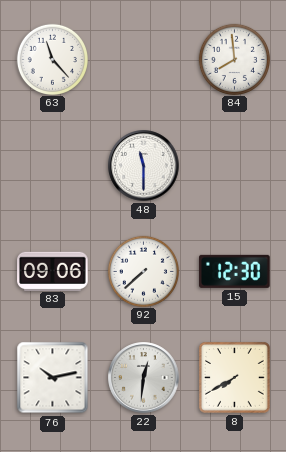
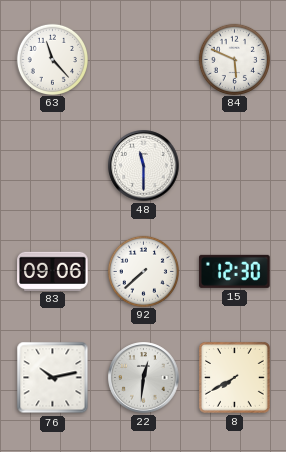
84: 7:59 -> 5:49 (234, 59)
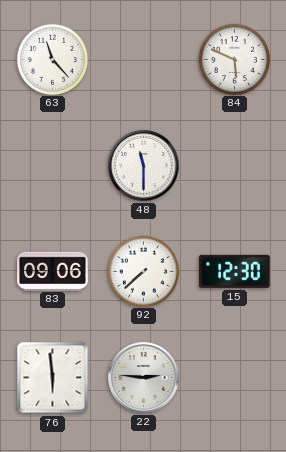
76: 10:13 -> 5:59 (53, 378)
22: 12:31 -> 2:46 (144, 378)
8: 7:40 -> none (234, 377)
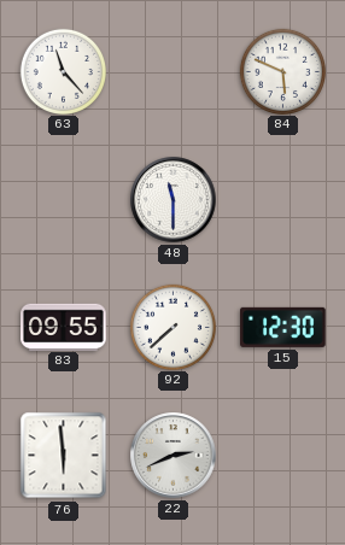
83: 09:06 -> 09:55 (64, 327)
22: 2:46 -> 2:41 (174, 456)
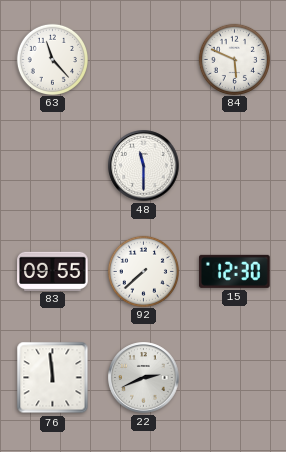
76: 5:59 -> 11:59 (53, 378)
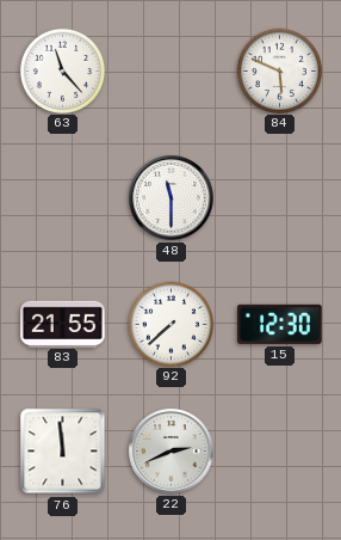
83: 09:55 -> 21:55 (63, 324)
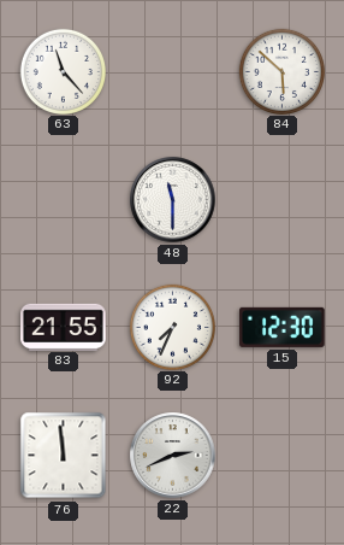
84: 5:49 -> 5:52 (281, 71)
92: 7:38 -> 7:34 (172, 327)
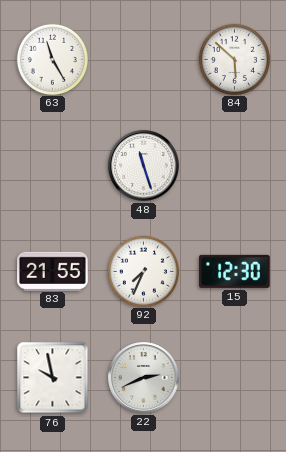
63: 11:23 -> 11:25 (52, 59)
48: 11:30 -> 11:27 (144, 166)
76: 11:59 -> 9:58 (53, 378)
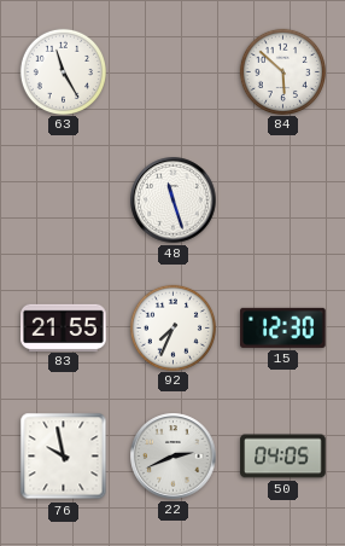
50: none -> 04:05 (283, 457)
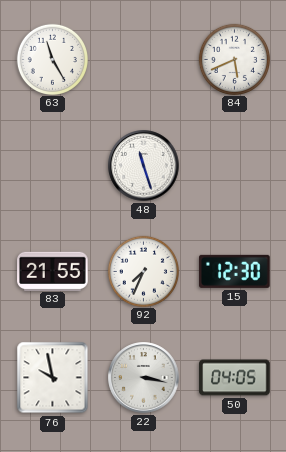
84: 5:52 -> 5:41 (234, 59)
22: 2:41 -> 3:17 (144, 378)
